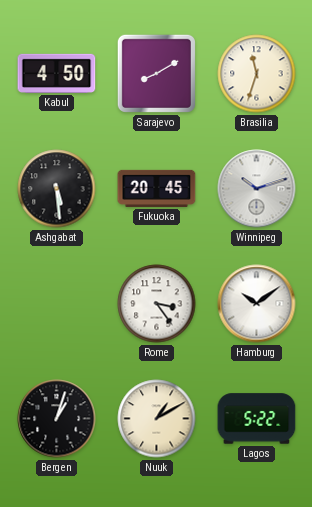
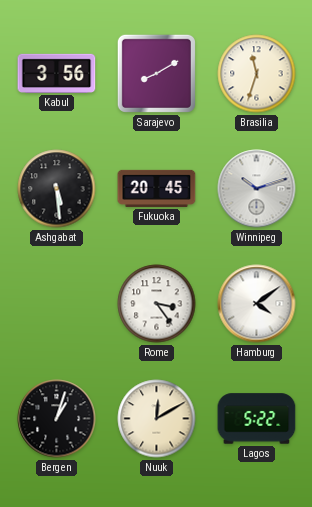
Kabul: 4:50 -> 3:56 (57, 73)
Hamburg: 10:09 -> 4:09 (257, 304)
Nuuk: 1:10 -> 12:10 (157, 419)
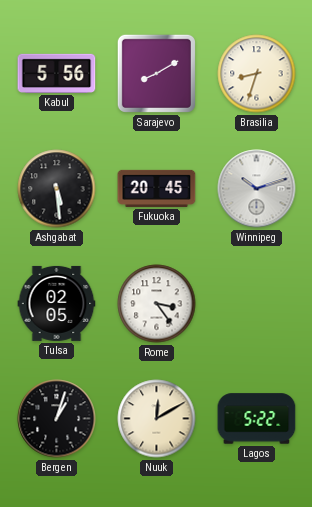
Kabul: 3:56 -> 5:56 (57, 73)
Brasilia: 11:33 -> 8:33 (257, 74)
Tulsa: none -> 02:05 (57, 303)
Hamburg: 4:09 -> none (257, 304)
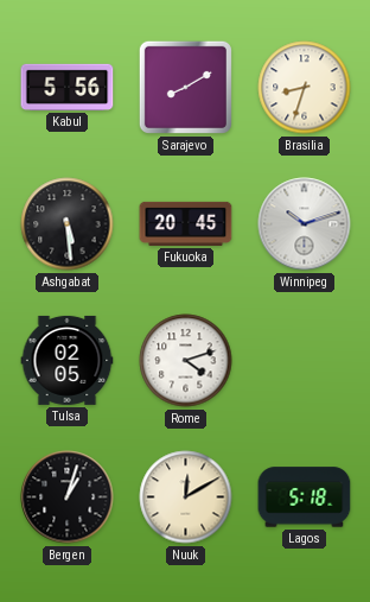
Rome: 3:24 -> 4:12 (186, 361)
Lagos: 5:22 -> 5:18 (305, 498)
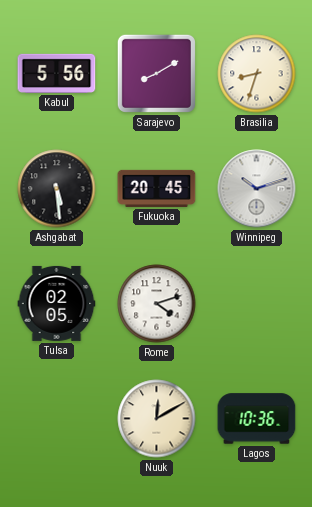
Bergen: 1:03 -> none (68, 498)
Lagos: 5:18 -> 10:36 (257, 419)
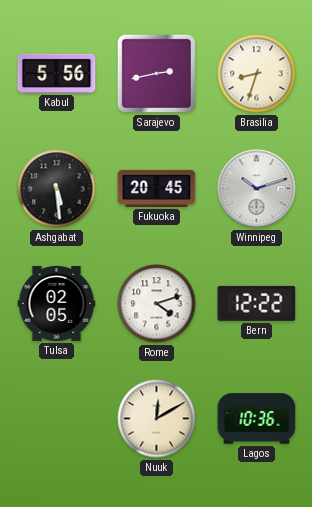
Sarajevo: 8:10 -> 2:43 (156, 73)
Bern: none -> 12:22 (257, 303)
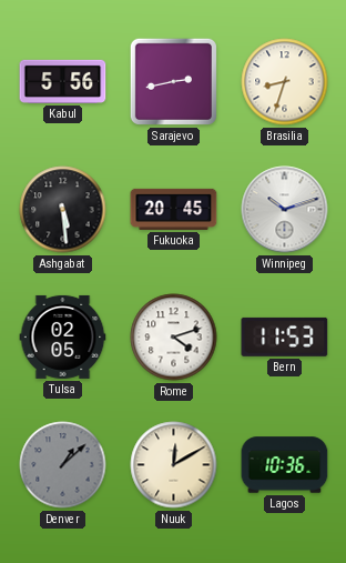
Bern: 12:22 -> 11:53 (285, 336)
Denver: none -> 1:08 (63, 465)
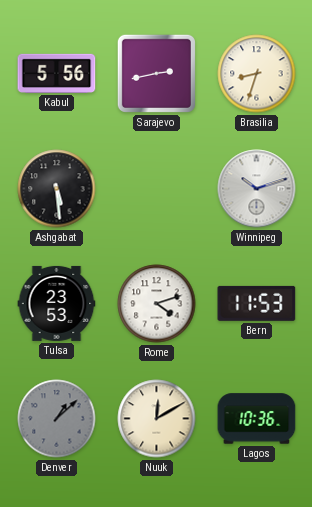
Fukuoka: 20:45 -> none (174, 209)
Tulsa: 02:05 -> 23:53 (57, 303)
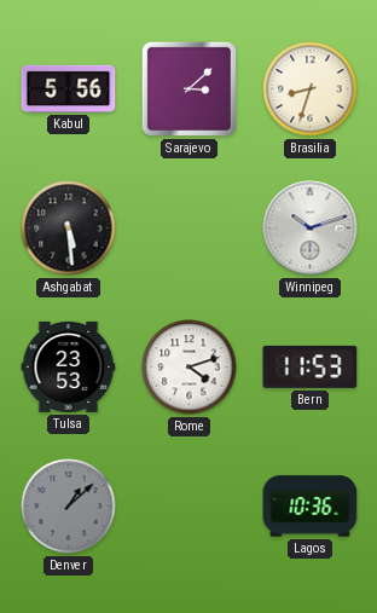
Sarajevo: 2:43 -> 3:08 (188, 88)
Nuuk: 12:10 -> none (157, 419)
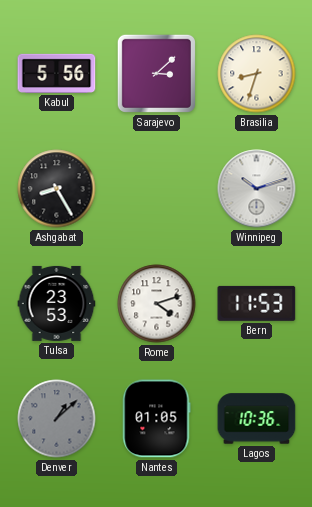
Ashgabat: 5:29 -> 8:25 (57, 189)
Nantes: none -> 01:05 (157, 419)
